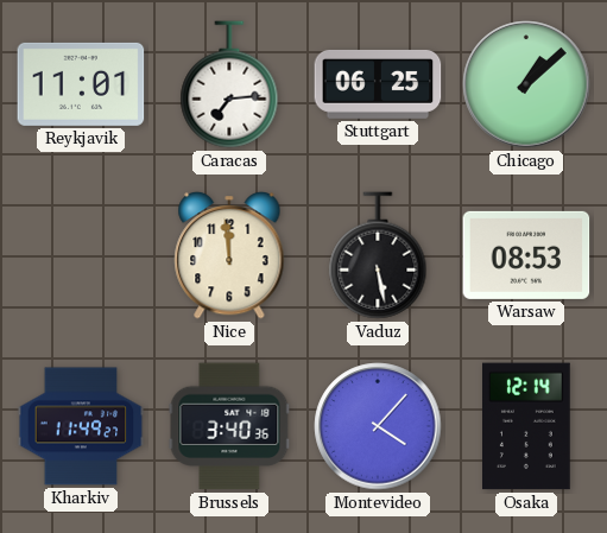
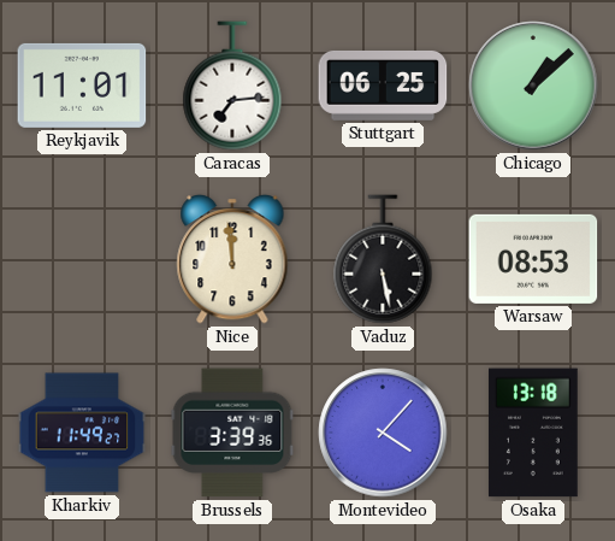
Brussels: 3:40 -> 3:39 (232, 433)
Osaka: 12:14 -> 13:18 (534, 433)
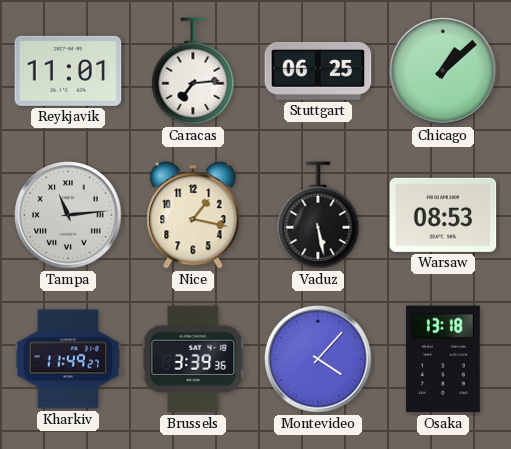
Tampa: none -> 11:14 (68, 215)
Nice: 11:59 -> 1:17 (193, 215)
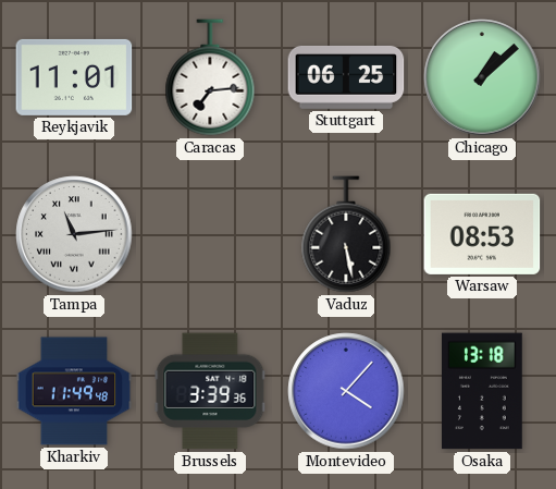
Nice: 1:17 -> none (193, 215)
Kharkiv: 11:49:27 -> 11:49:48 (74, 391)
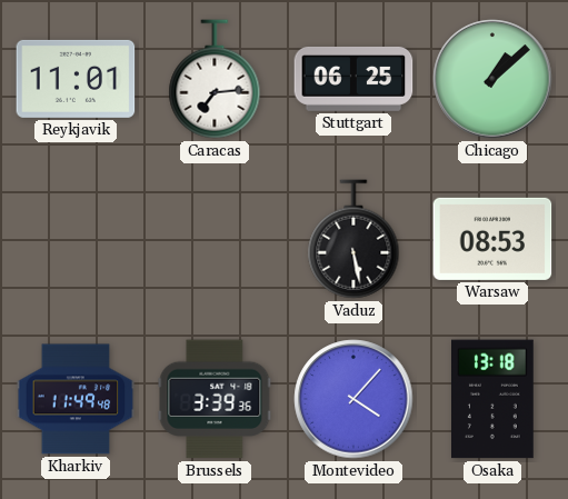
Tampa: 11:14 -> none (74, 234)
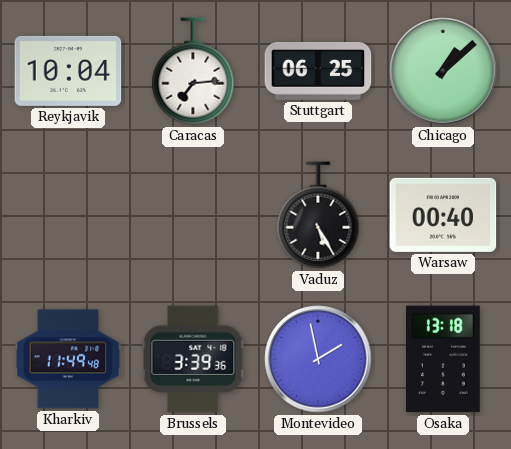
Reykjavik: 11:01 -> 10:04 (68, 71)
Vaduz: 5:28 -> 5:25 (318, 215)
Warsaw: 08:53 -> 00:40 (443, 215)
Montevideo: 4:07 -> 1:58 (318, 359)
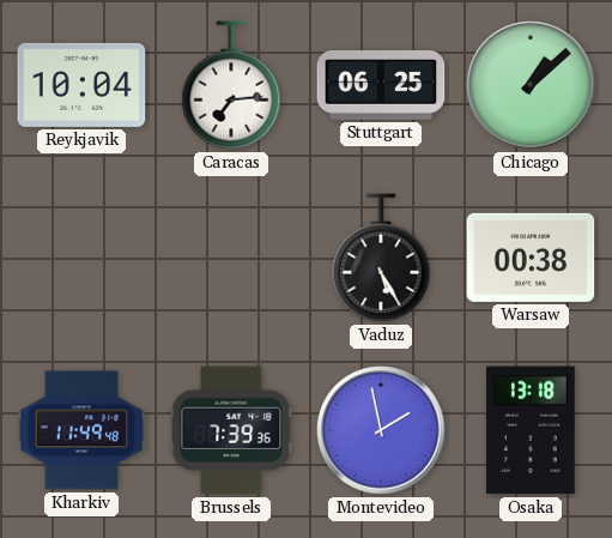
Warsaw: 00:40 -> 00:38 (531, 258)
Brussels: 3:39 -> 7:39 (231, 430)
